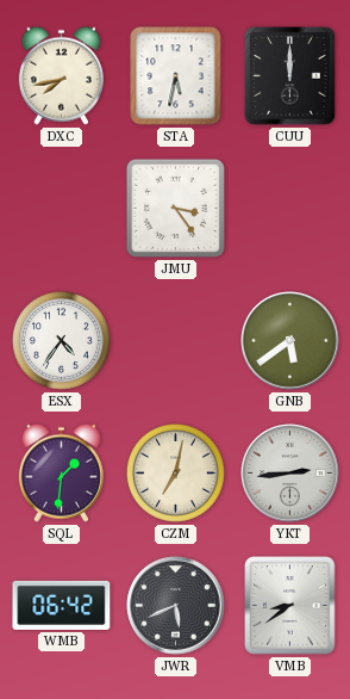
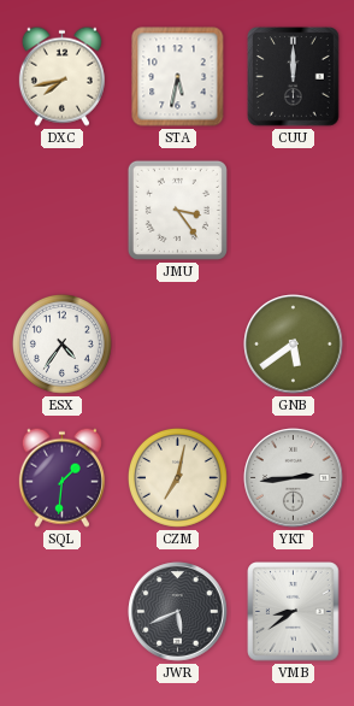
WMB: 06:42 -> none (62, 605)
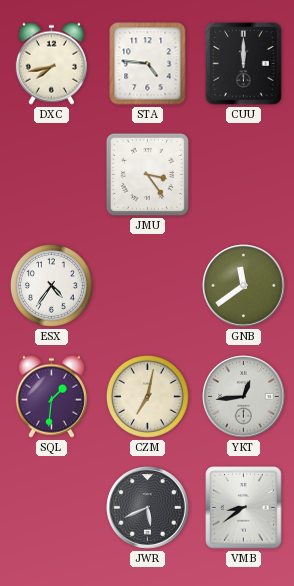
STA: 5:32 -> 4:46 (148, 64)
GNB: 5:39 -> 11:39 (244, 286)
YKT: 2:44 -> 12:44 (244, 397)
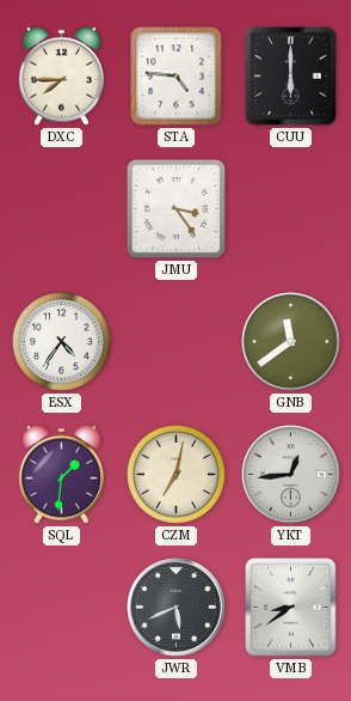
DXC: 7:43 -> 7:45 (61, 75)
CUU: 12:00 -> 6:00 (291, 77)
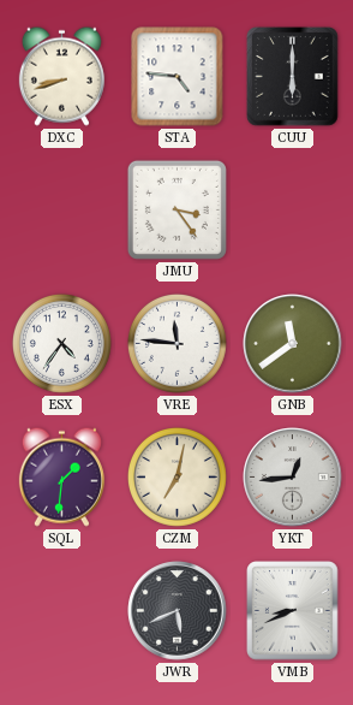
DXC: 7:45 -> 8:42 (61, 76)
VRE: none -> 11:46 (176, 343)
VMB: 8:39 -> 8:41 (293, 611)
